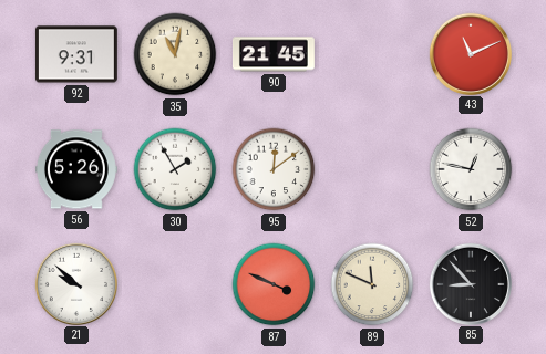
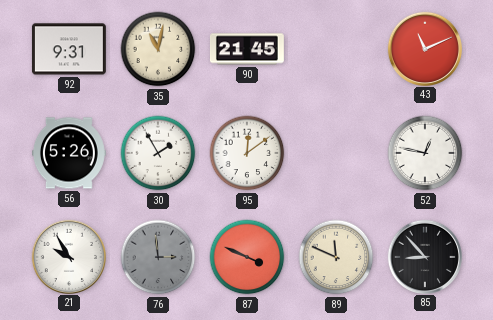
21: 9:52 -> 9:55 (68, 256)
76: none -> 2:59 (158, 257)
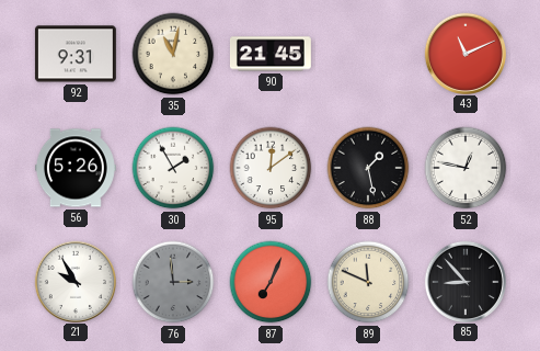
88: none -> 1:28 (368, 168)
87: 3:49 -> 7:04 (271, 282)
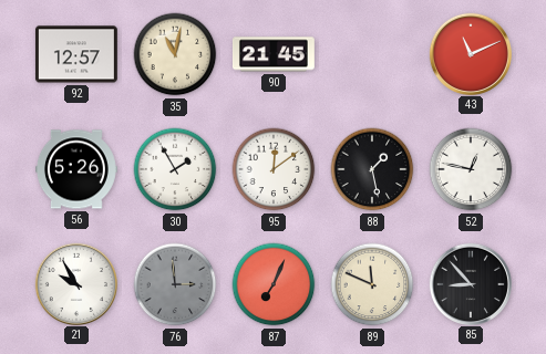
92: 9:31 -> 12:57 (76, 54)
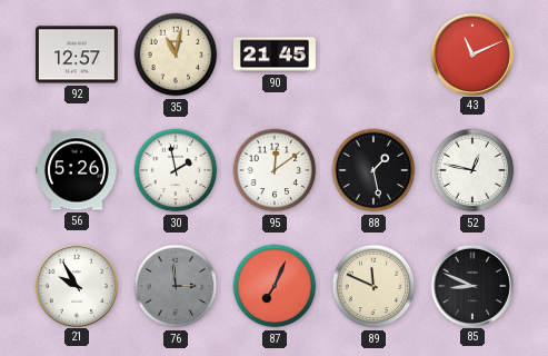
30: 1:55 -> 1:58 (176, 170)
85: 8:53 -> 8:49 (471, 285)
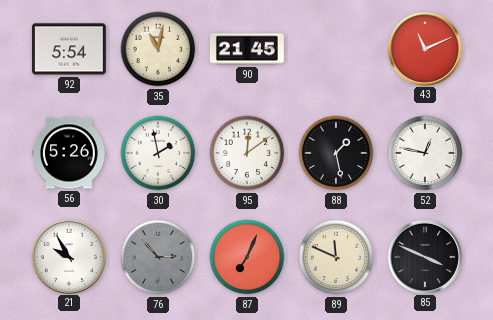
92: 12:57 -> 5:54 (69, 49)
76: 2:59 -> 2:53 (158, 257)
85: 8:49 -> 3:49 (424, 256)
